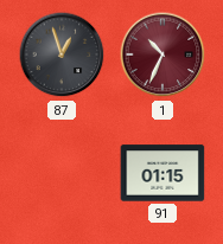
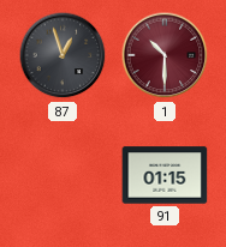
1: 10:34 -> 10:30 (165, 55)
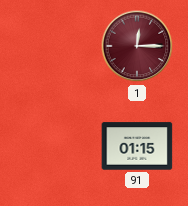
87: 12:57 -> none (63, 55)
1: 10:30 -> 12:15 (137, 46)
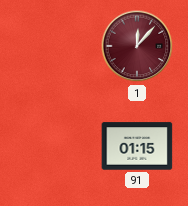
1: 12:15 -> 12:07 (137, 46)
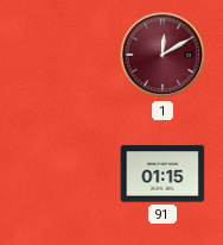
1: 12:07 -> 12:10 (163, 55)
